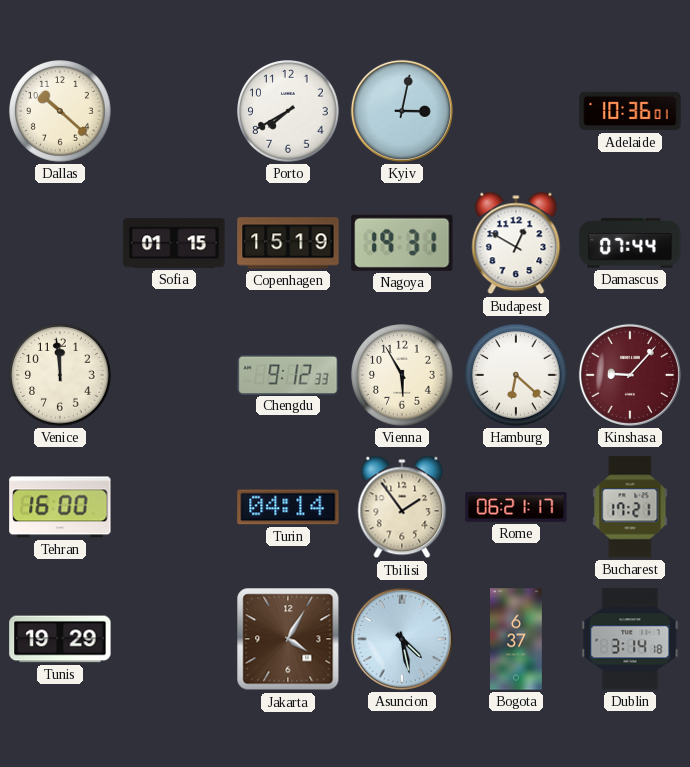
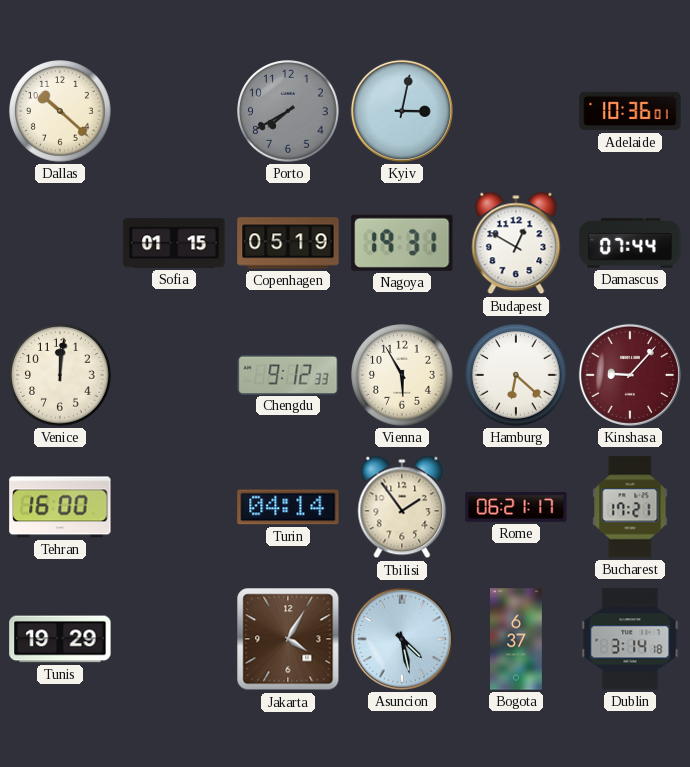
Porto dial: white -> grey (288, 111)
Copenhagen: 15:19 -> 05:19 (288, 243)
Venice: 11:59 -> 12:01 (60, 375)
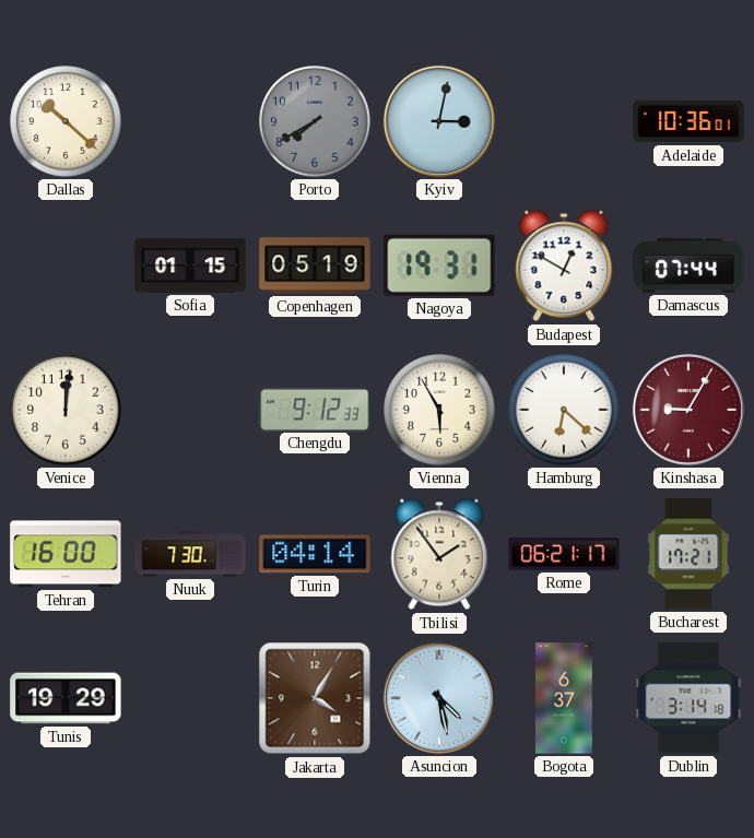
Kinshasa: 9:07 -> 9:05 (688, 410)
Nuuk: none -> 7:30 (190, 554)
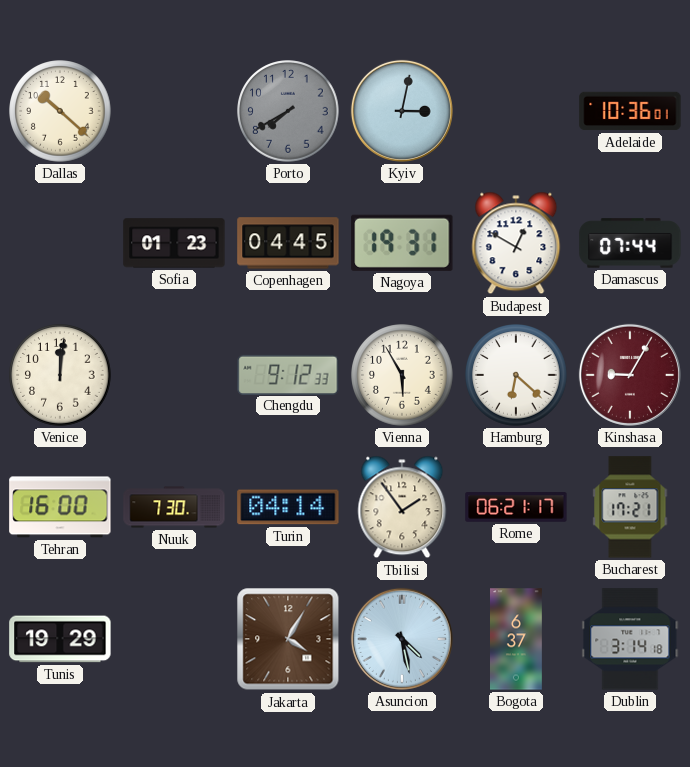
Sofia: 01:15 -> 01:23 (174, 243)
Copenhagen: 05:19 -> 04:45 (288, 243)
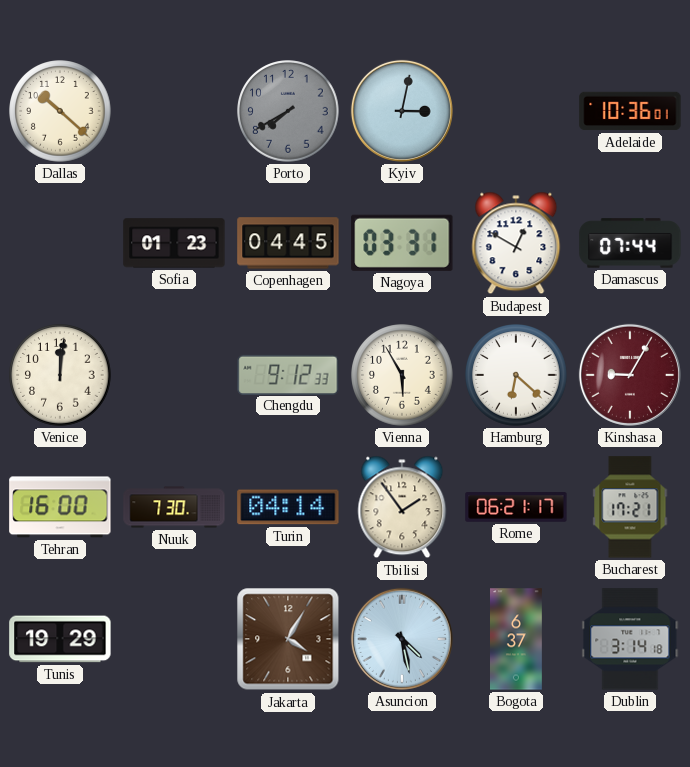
Nagoya: 19:31 -> 03:31 (402, 243)
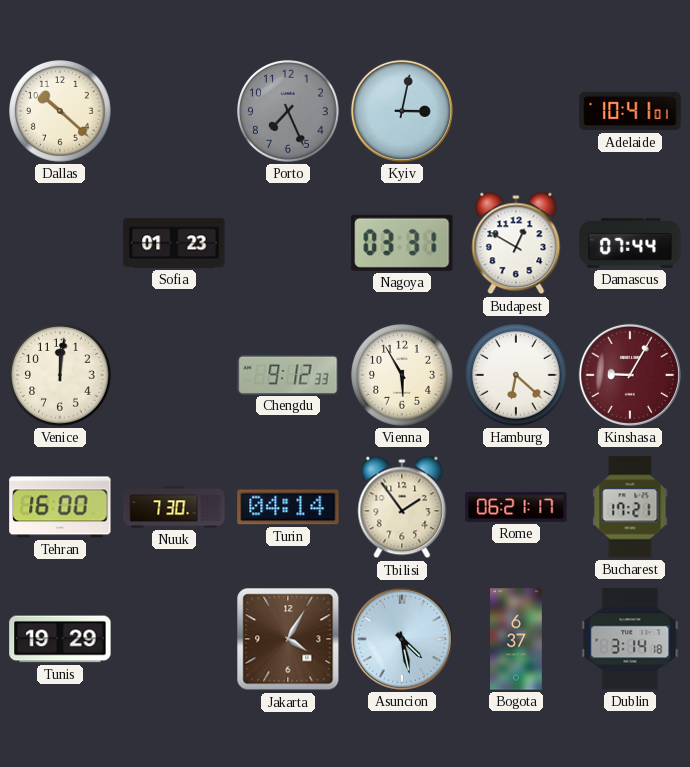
Porto: 7:40 -> 7:26 (288, 111)
Adelaide: 10:36 -> 10:41 (630, 111)
Copenhagen: 04:45 -> none (288, 243)
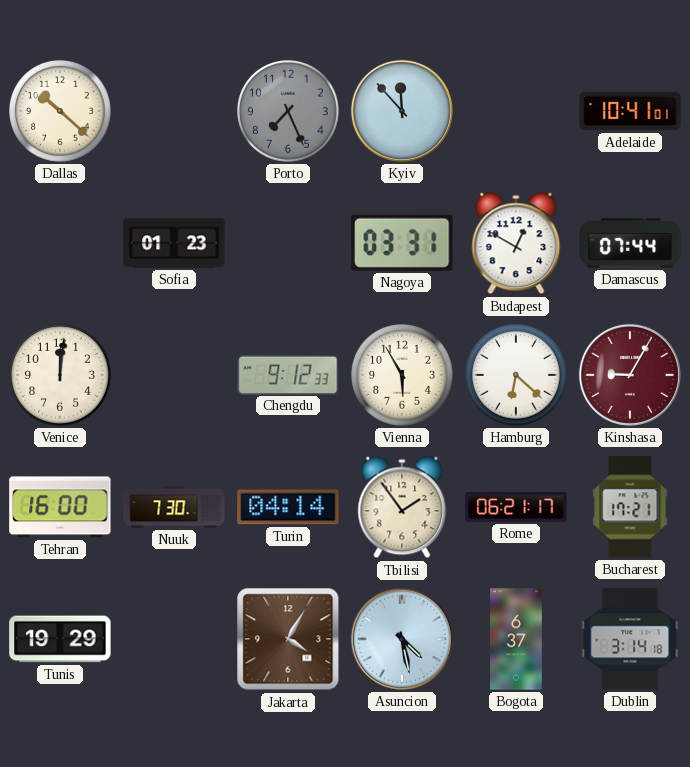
Kyiv: 3:02 -> 11:53 (402, 111)
